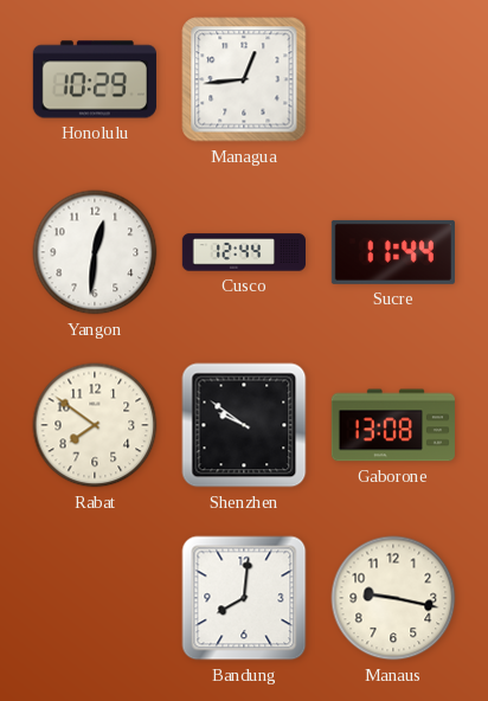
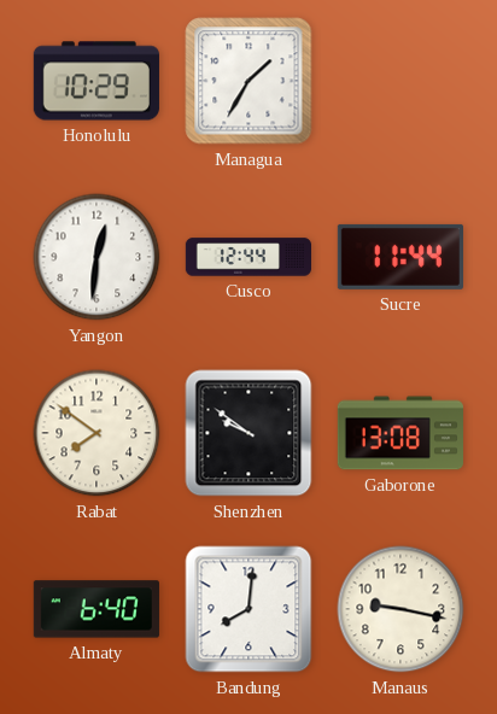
Managua: 12:44 -> 1:35 (248, 81)
Almaty: none -> 6:40 (97, 609)
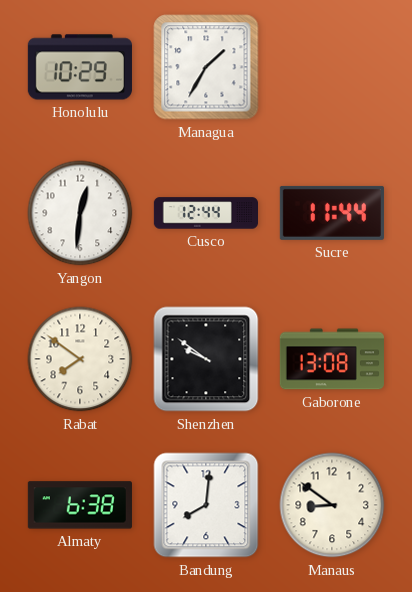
Almaty: 6:40 -> 6:38 (80, 505)
Manaus: 9:17 -> 8:51 (332, 505)
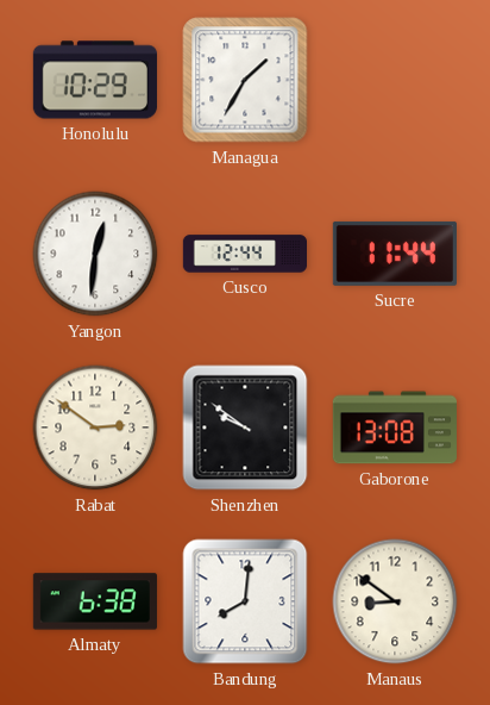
Rabat: 7:51 -> 2:51 (95, 428)
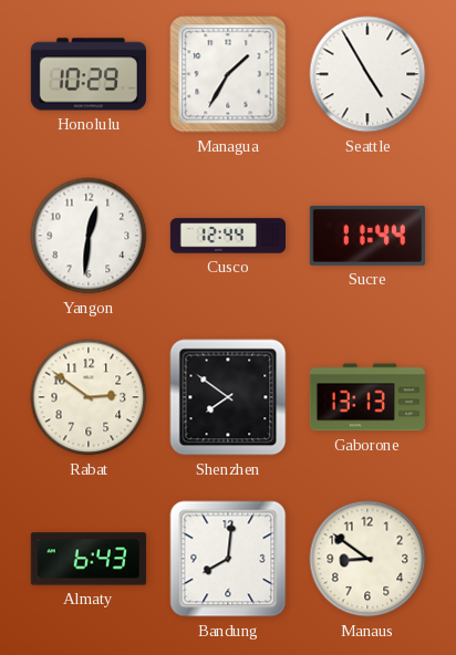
Seattle: none -> 4:55 (367, 74)
Shenzhen: 9:51 -> 7:51 (228, 397)
Gaborone: 13:08 -> 13:13 (367, 397)
Almaty: 6:38 -> 6:43 (89, 559)
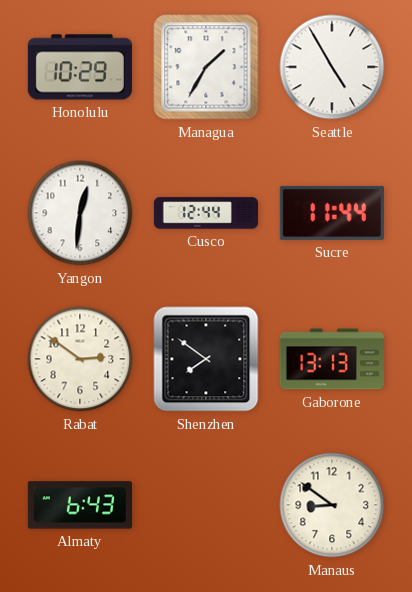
Bandung: 8:01 -> none (228, 559)
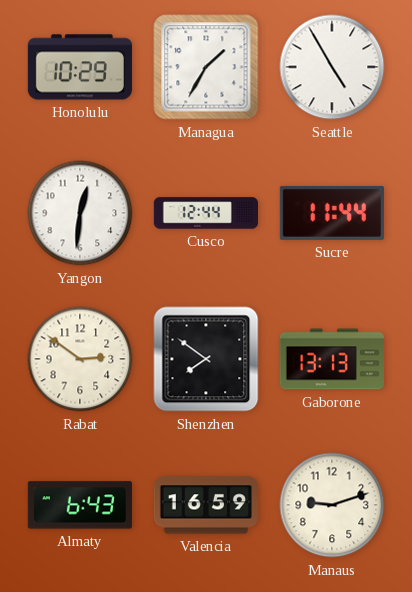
Valencia: none -> 16:59 (206, 505)
Manaus: 8:51 -> 9:12 (332, 505)
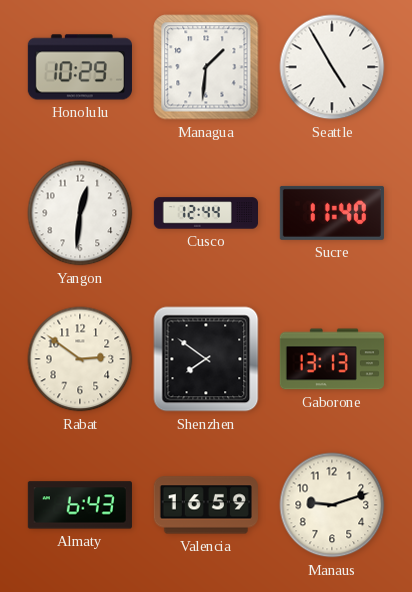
Managua: 1:35 -> 1:31 (206, 67)
Sucre: 11:44 -> 11:40 (332, 213)
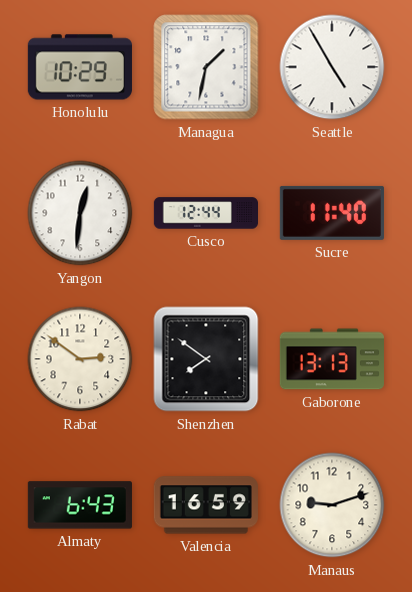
Managua: 1:31 -> 1:32 (206, 67)
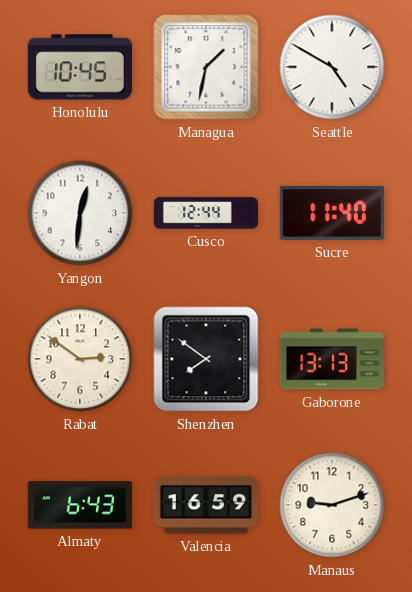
Honolulu: 10:29 -> 10:45 (80, 67)
Seattle: 4:55 -> 4:50 (332, 67)
